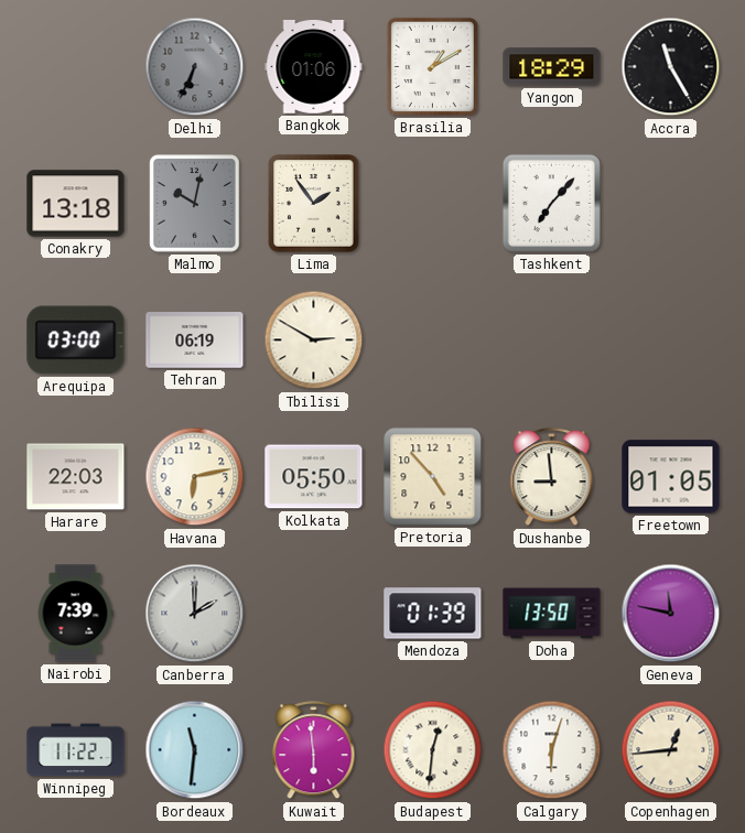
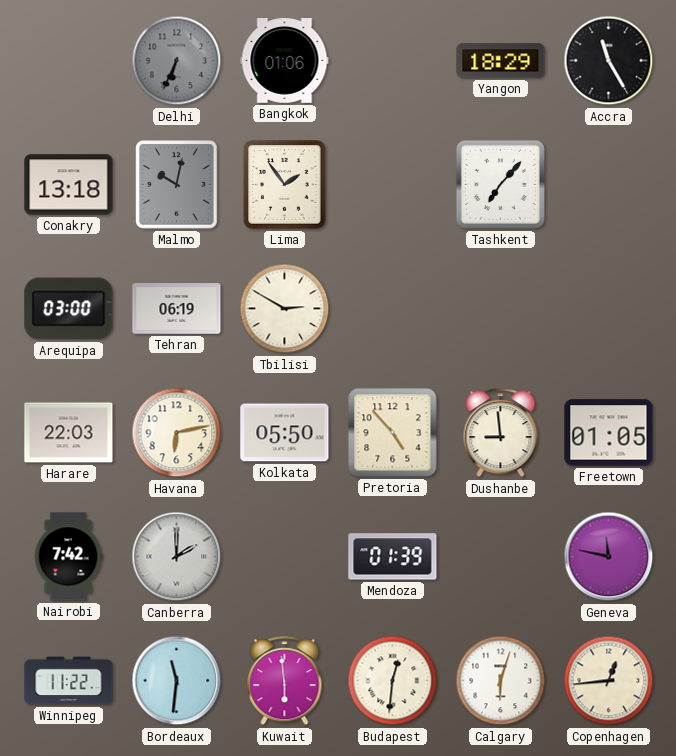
Brasilia: 1:10 -> none (432, 66)
Nairobi: 7:39 -> 7:42 (68, 557)
Doha: 13:50 -> none (552, 614)
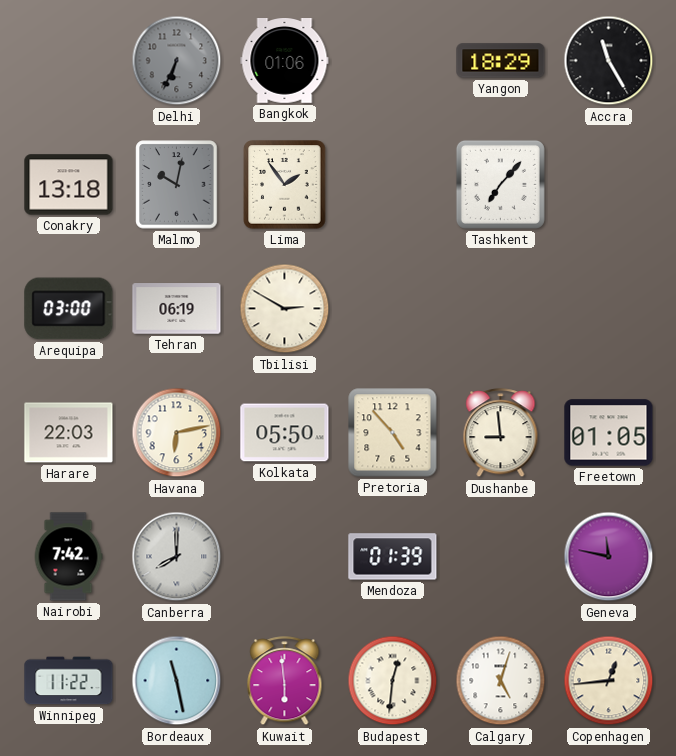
Canberra: 2:00 -> 8:00 (177, 557)
Bordeaux: 11:31 -> 11:28 (177, 681)
Calgary: 6:03 -> 5:03 (501, 681)
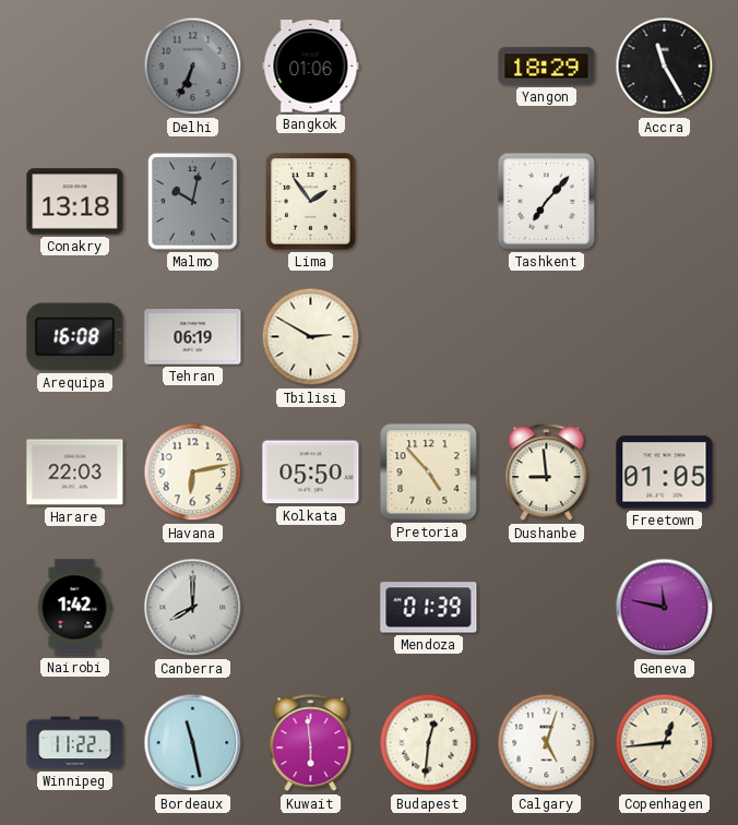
Arequipa: 03:00 -> 16:08 (75, 337)
Nairobi: 7:42 -> 1:42 (74, 608)
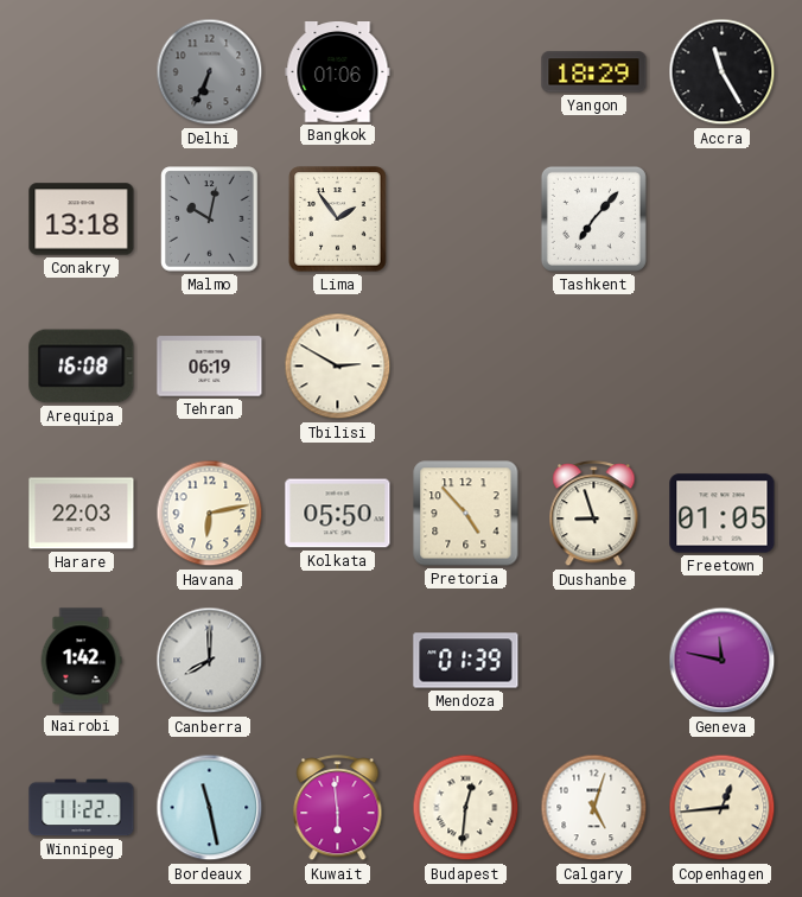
Dushanbe: 8:59 -> 8:57 (594, 514)
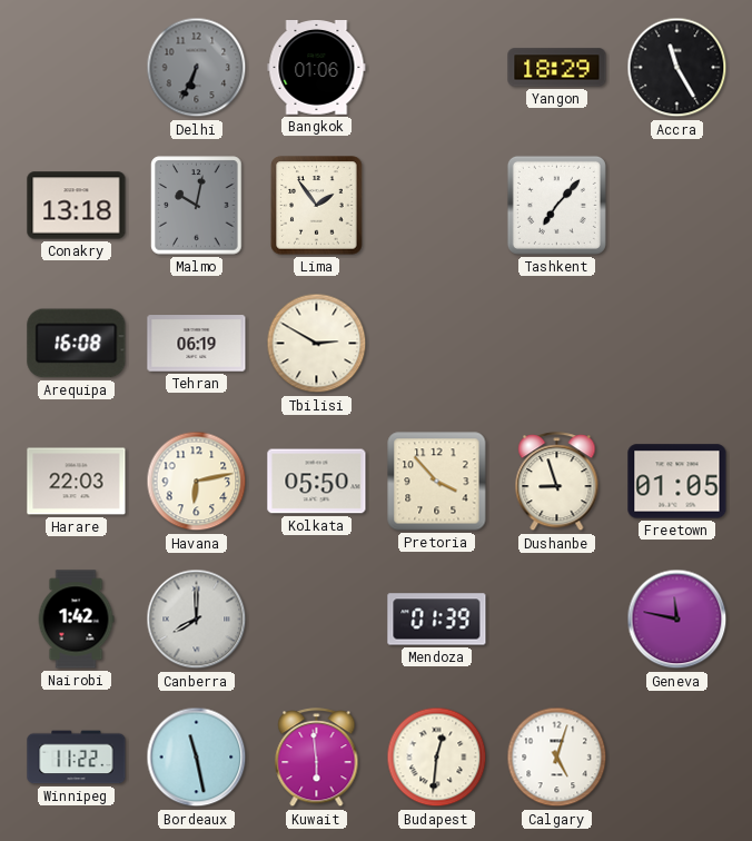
Pretoria: 4:53 -> 3:53 (437, 482)
Copenhagen: 12:44 -> none (723, 808)
